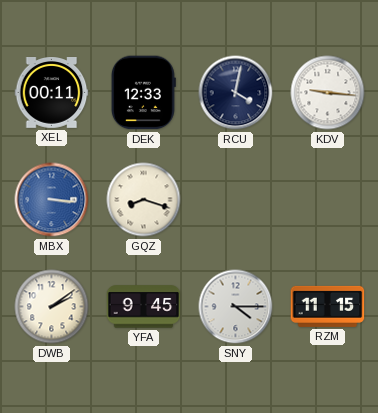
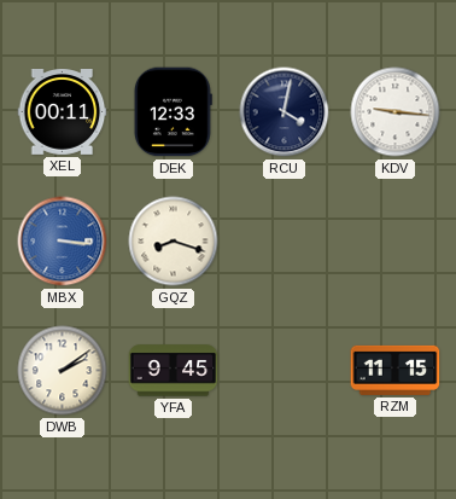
SNY: 4:15 -> none (236, 307)
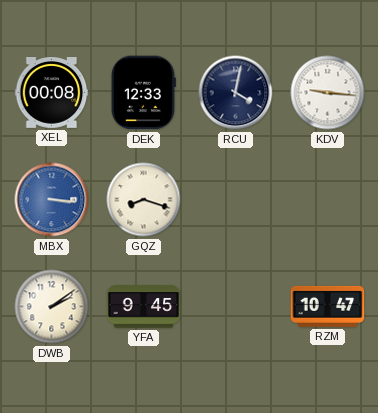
XEL: 00:11 -> 00:08 (52, 93)
RZM: 11:15 -> 10:47 (328, 306)
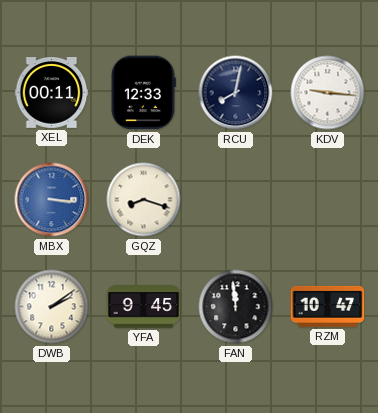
XEL: 00:08 -> 00:11 (52, 93)
RCU: 4:02 -> 8:02 (236, 93)
FAN: none -> 11:59 (236, 307)
